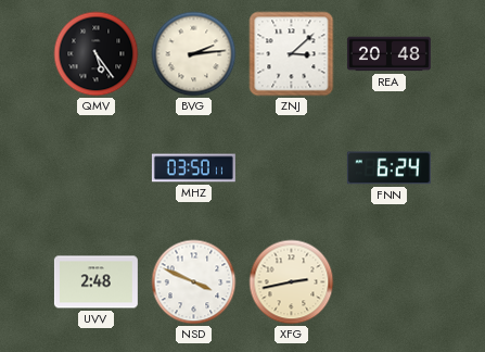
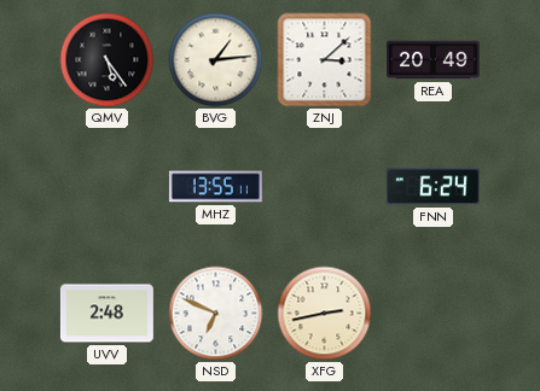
BVG: 2:14 -> 1:14 (216, 60)
REA: 20:48 -> 20:49 (432, 60)
MHZ: 03:50 -> 13:55 (215, 187)
NSD: 3:49 -> 6:49 (216, 314)
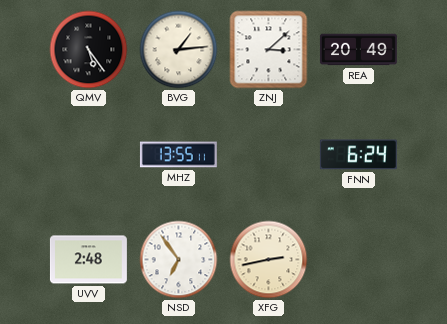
NSD: 6:49 -> 6:54 (179, 260)
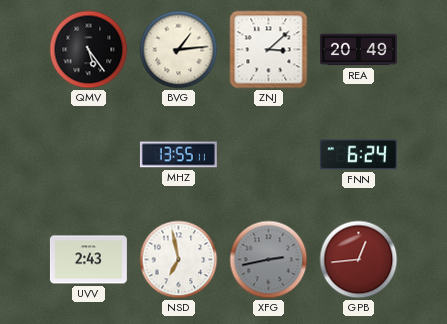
UVV: 2:48 -> 2:43 (88, 260)
NSD: 6:54 -> 6:58 (179, 260)
XFG dial: cream -> grey (269, 260)
GPB: none -> 12:44 (359, 260)
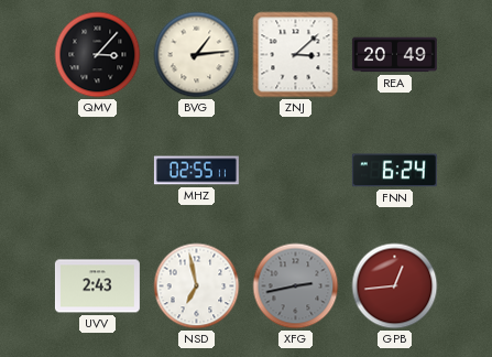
QMV: 5:24 -> 3:07 (98, 55)
MHZ: 13:55 -> 02:55 (196, 171)
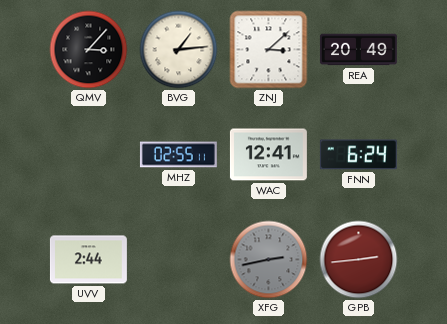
WAC: none -> 12:41 (268, 155)
UVV: 2:43 -> 2:44 (88, 260)
NSD: 6:58 -> none (197, 286)
GPB: 12:44 -> 2:44 (359, 260)
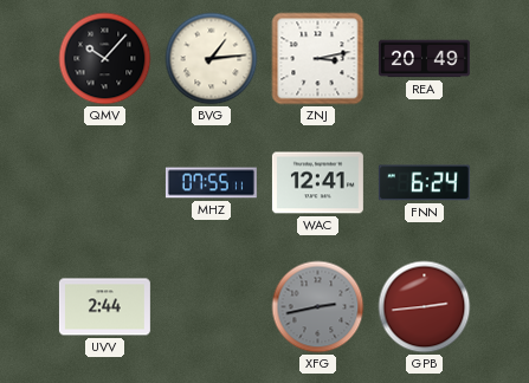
QMV: 3:07 -> 10:07 (105, 59)
ZNJ: 3:08 -> 3:13 (318, 59)
MHZ: 02:55 -> 07:55 (211, 183)
